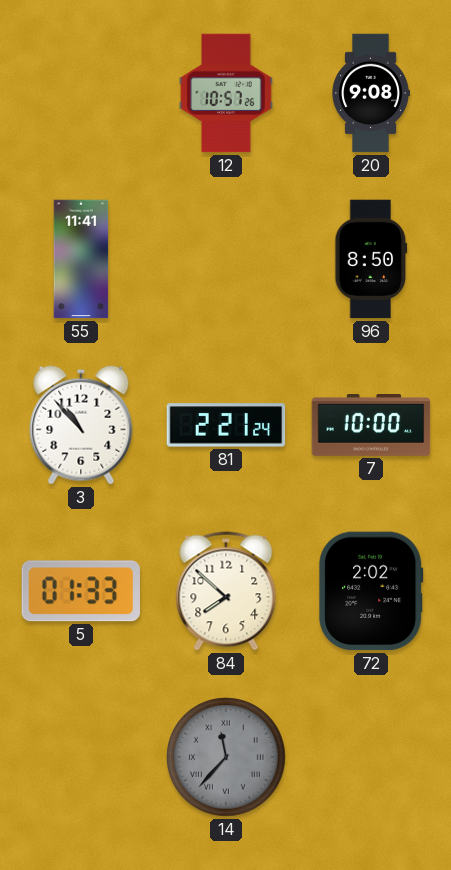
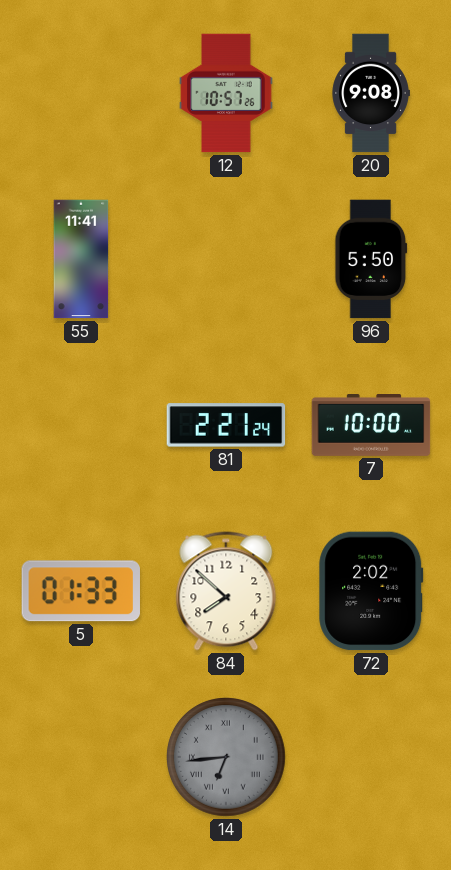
96: 8:50 -> 5:50 (371, 259)
3: 10:53 -> none (81, 425)
14: 11:37 -> 6:44 (227, 758)
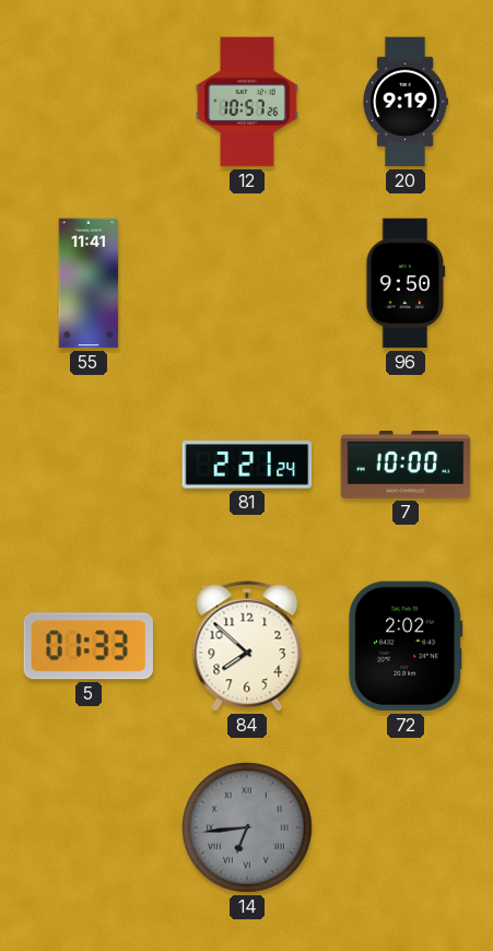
20: 9:08 -> 9:19 (406, 102)
96: 5:50 -> 9:50 (406, 283)
